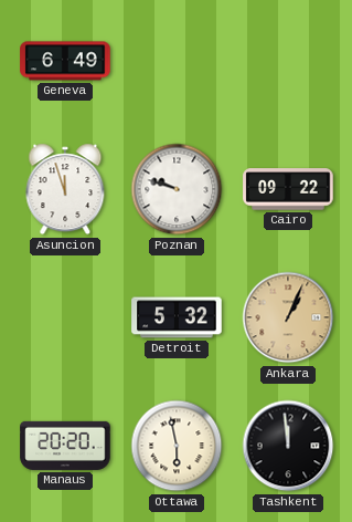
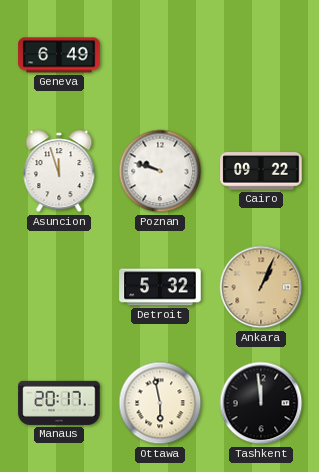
Manaus: 20:20 -> 20:17 (59, 403)
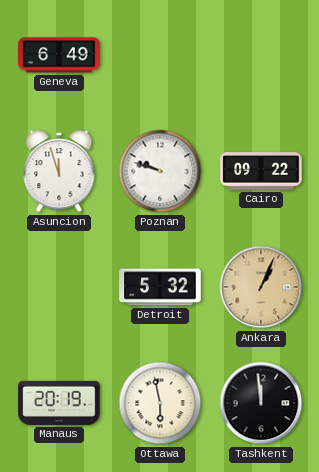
Manaus: 20:17 -> 20:19 (59, 403)
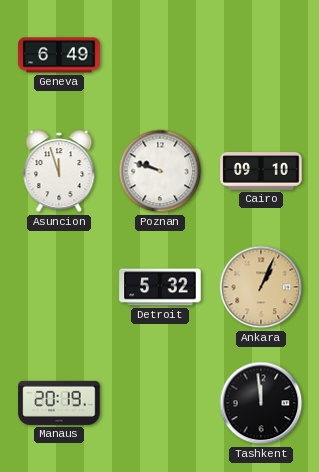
Cairo: 09:22 -> 09:10 (261, 171)
Ottawa: 5:58 -> none (160, 403)
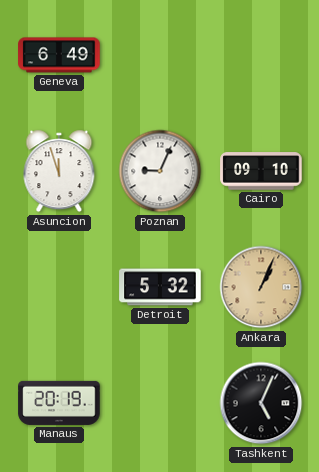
Poznan: 9:48 -> 9:04 (160, 171)
Tashkent: 11:59 -> 5:04 (261, 403)
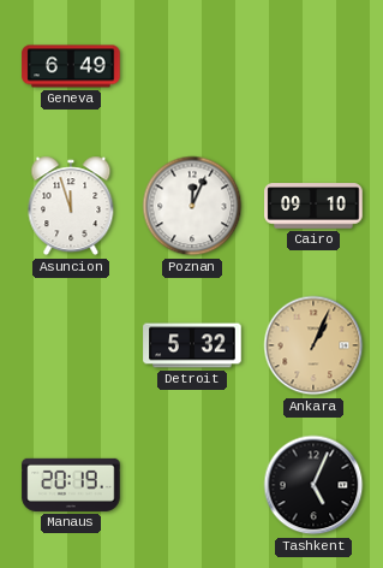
Poznan: 9:04 -> 12:04 (192, 206)
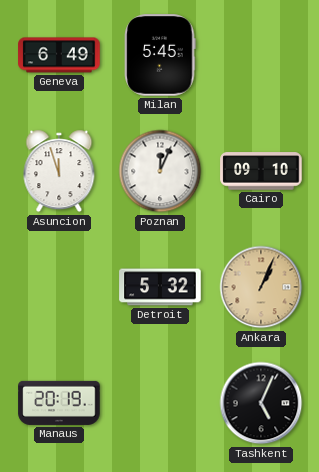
Milan: none -> 5:45 (160, 55)
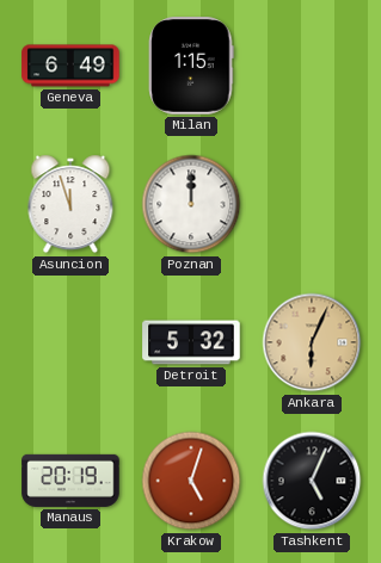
Milan: 5:45 -> 1:15 (191, 66)
Poznan: 12:04 -> 12:00 (191, 204)
Cairo: 09:10 -> none (261, 171)
Ankara: 1:04 -> 6:04 (312, 342)
Krakow: none -> 5:03 (191, 481)
